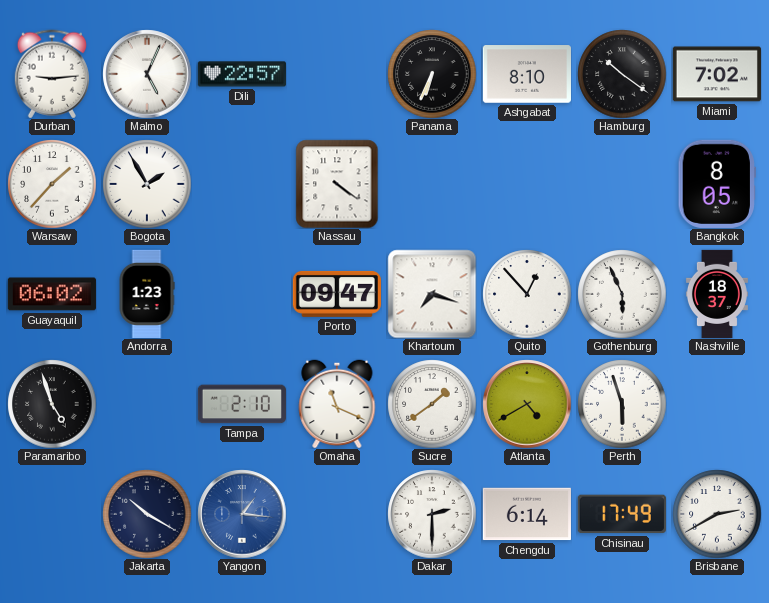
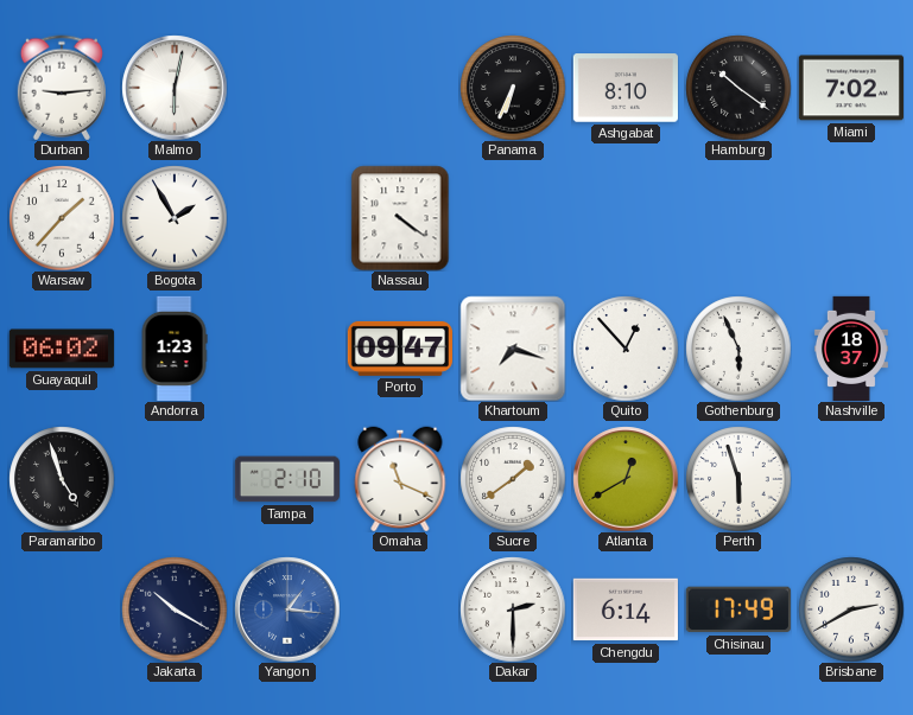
Malmo: 5:04 -> 6:02 (175, 88)
Dili: 22:57 -> none (242, 74)
Bangkok: 8:05 -> none (717, 184)
Atlanta: 4:40 -> 12:40 (626, 479)
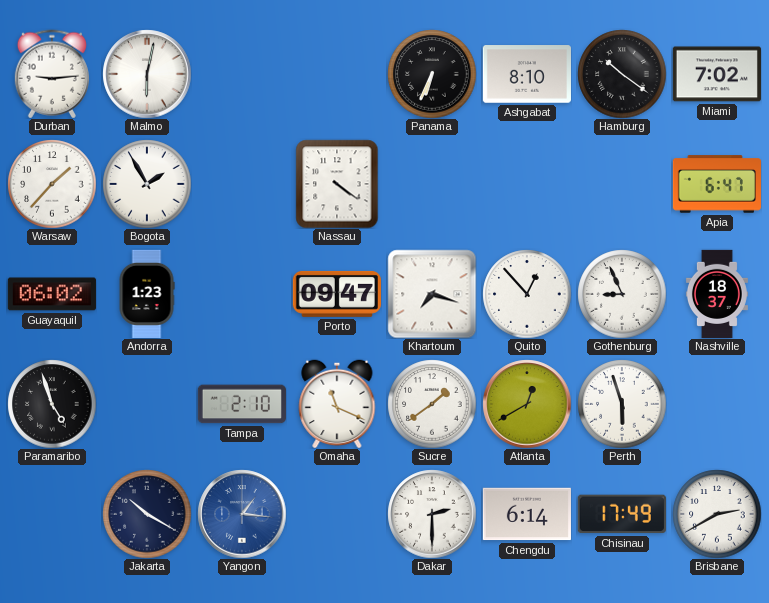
Apia: none -> 6:47 (717, 184)
Gothenburg: 5:56 -> 8:56 (622, 294)
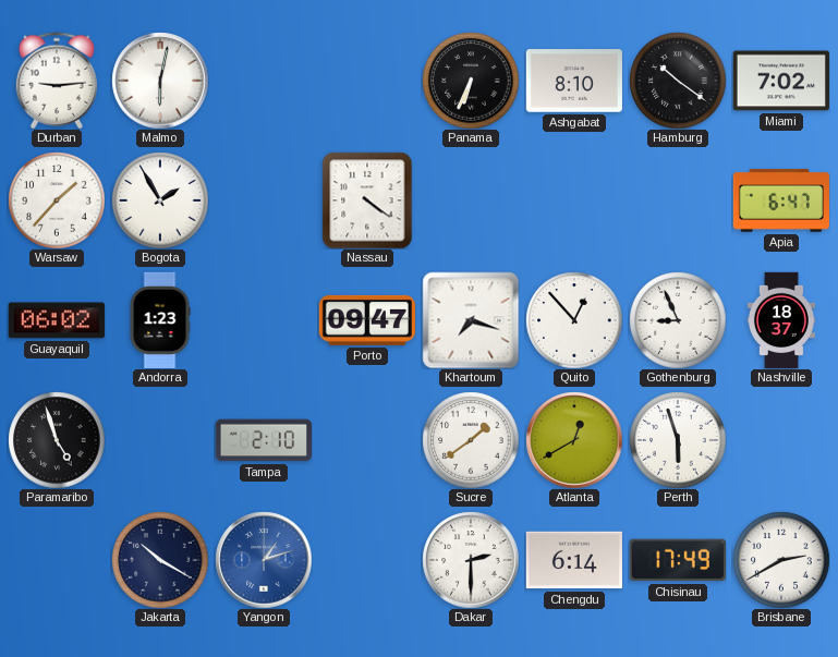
Omaha: 11:19 -> none (337, 404)
Yangon: 1:16 -> 1:12 (264, 560)
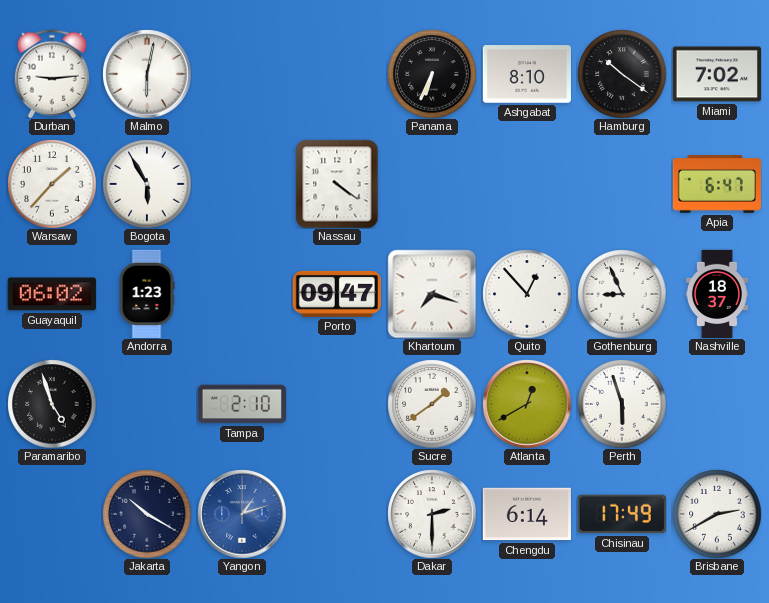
Bogota: 1:55 -> 5:55 (147, 184)
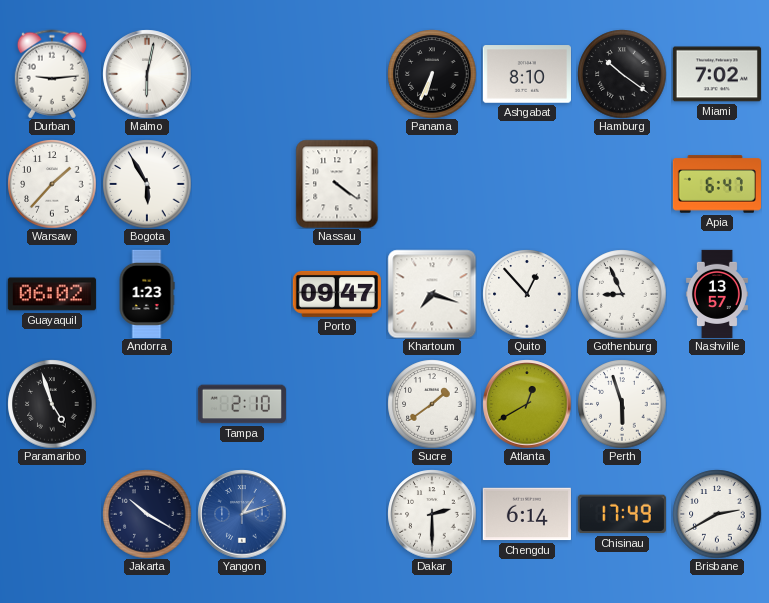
Nashville: 18:37 -> 13:57 (717, 293)
